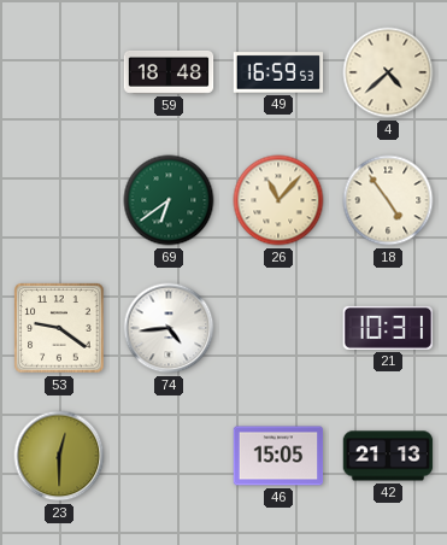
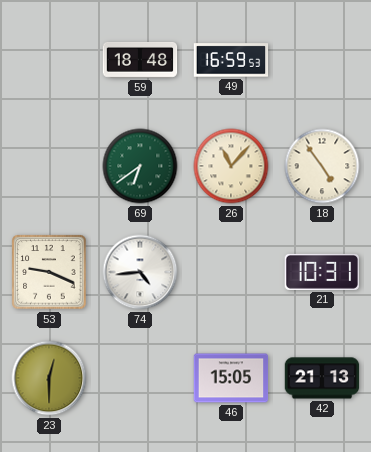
4: 4:38 -> none (388, 72)
53: 9:21 -> 9:19 (49, 272)
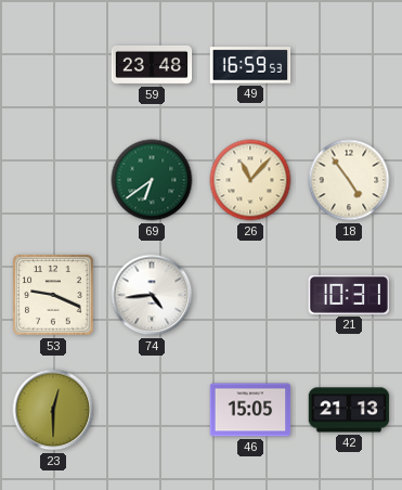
59: 18:48 -> 23:48 (152, 65)
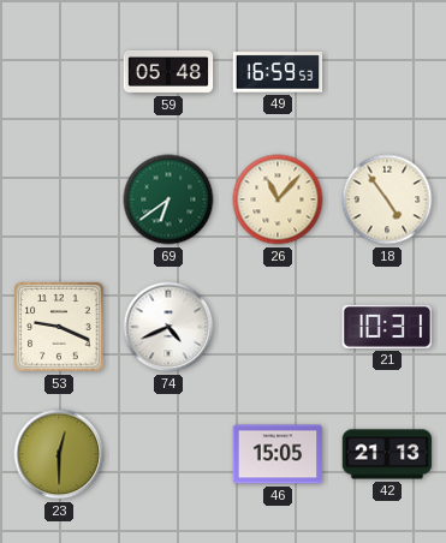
59: 23:48 -> 05:48 (168, 72)
74: 4:44 -> 4:41 (168, 327)
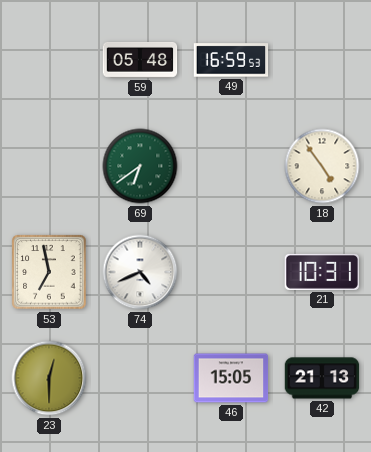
26: 11:07 -> none (278, 199)
53: 9:19 -> 6:58 (49, 272)
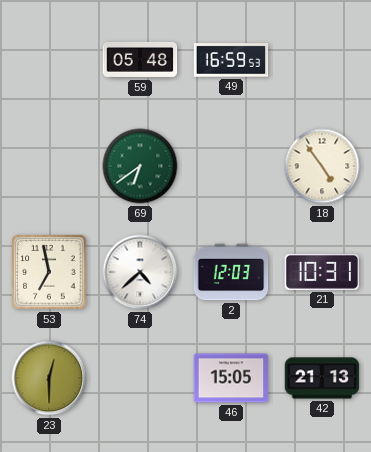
74: 4:41 -> 4:38 (140, 272)
2: none -> 12:03 (231, 272)
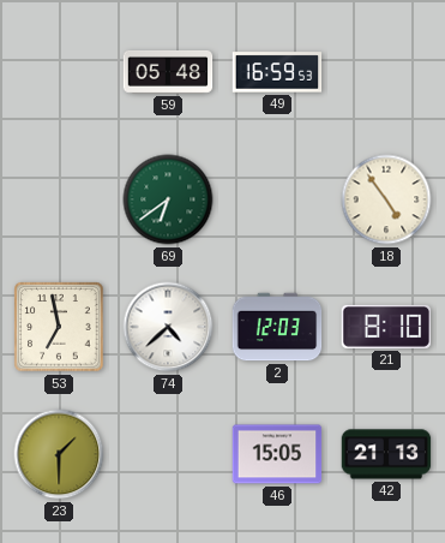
21: 10:31 -> 8:10 (386, 327)
23: 12:30 -> 1:30 (59, 454)
